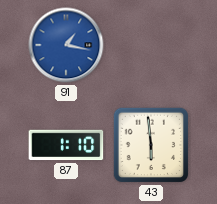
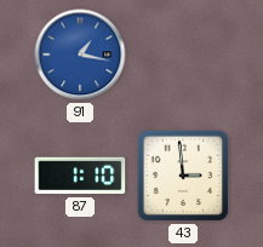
43: 5:59 -> 2:59 (183, 176)
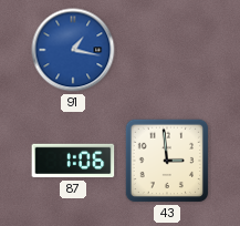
87: 1:10 -> 1:06 (73, 161)
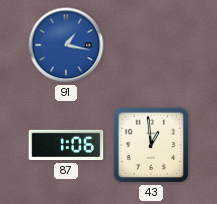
43: 2:59 -> 12:59 (151, 145)
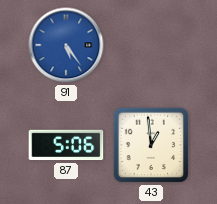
91: 1:17 -> 5:24 (66, 45)
87: 1:06 -> 5:06 (66, 145)
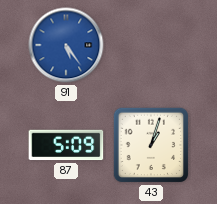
87: 5:06 -> 5:09 (66, 145)
43: 12:59 -> 1:03 (151, 145)
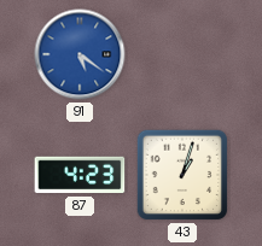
91: 5:24 -> 5:21 (80, 54)
87: 5:09 -> 4:23 (80, 175)
